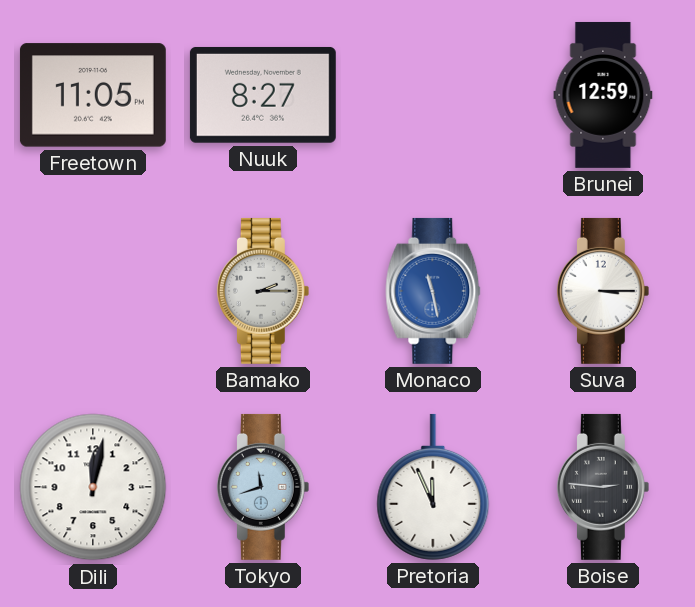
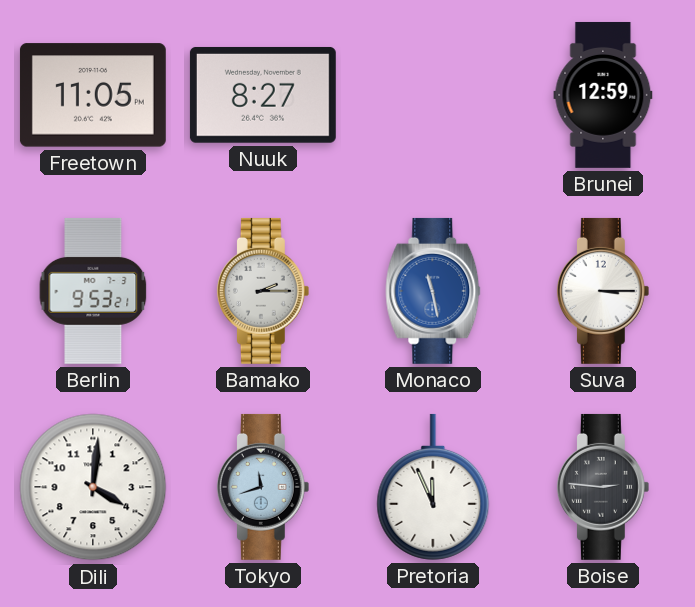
Berlin: none -> 9:53 (93, 291)
Dili: 12:02 -> 4:01 (93, 487)
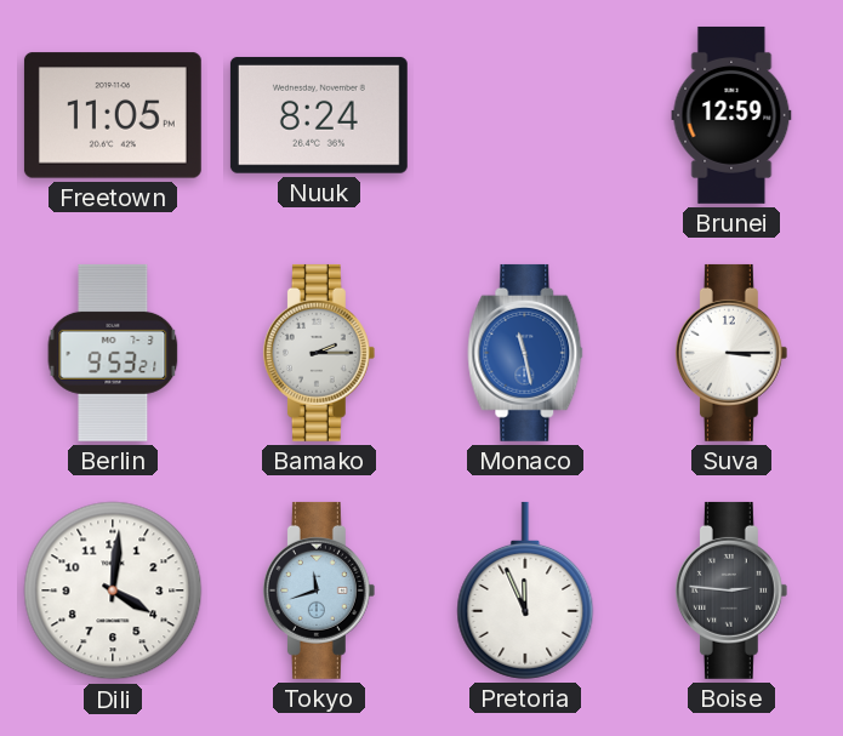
Nuuk: 8:27 -> 8:24 (319, 115)
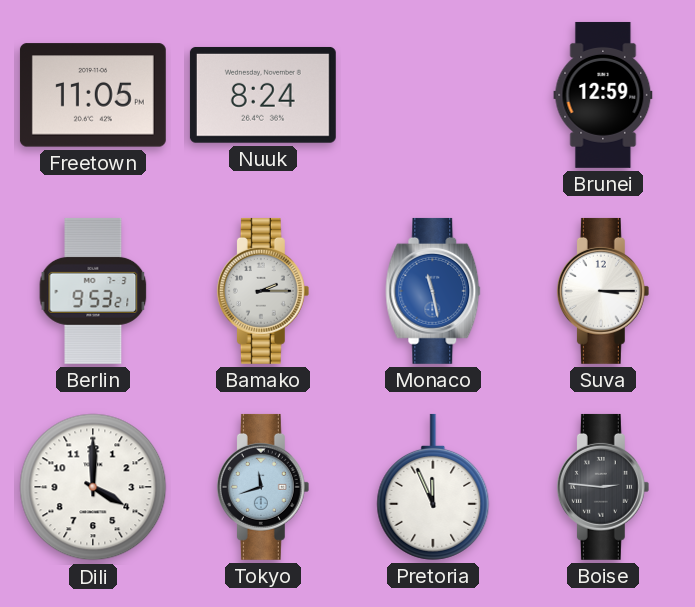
Dili: 4:01 -> 4:00 (93, 487)
